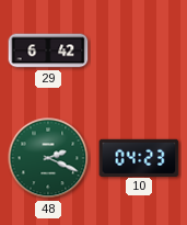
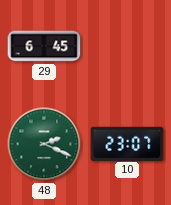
29: 6:42 -> 6:45 (44, 46)
10: 04:23 -> 23:07 (127, 143)
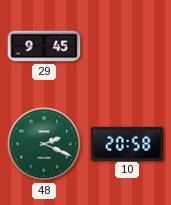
29: 6:45 -> 9:45 (44, 46)
10: 23:07 -> 20:58 (127, 143)
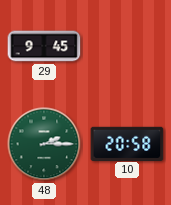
48: 2:19 -> 2:15 (44, 144)
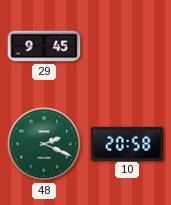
48: 2:15 -> 2:19 (44, 144)
